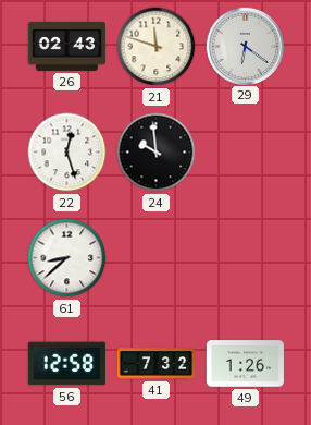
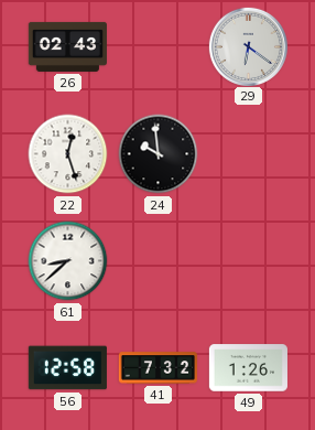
21: 11:48 -> none (157, 47)
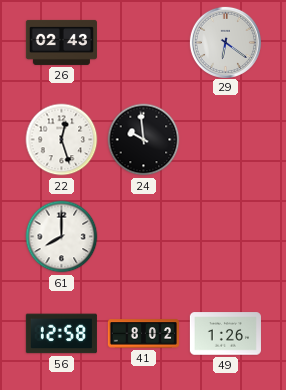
61: 8:38 -> 8:00 (62, 237)
41: 7:32 -> 8:02 (143, 334)
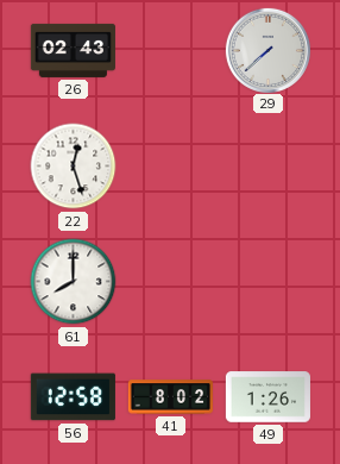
29: 6:21 -> 7:38 (267, 50)
24: 9:59 -> none (144, 140)
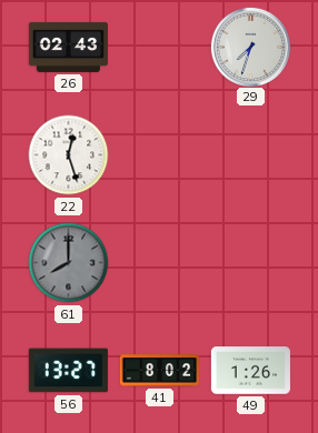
29: 7:38 -> 7:33 (250, 47)
61 dial: white -> grey (69, 263)
56: 12:58 -> 13:27 (68, 371)
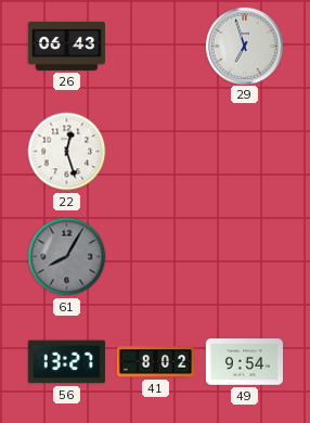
26: 02:43 -> 06:43 (66, 46)
29: 7:33 -> 6:57 (244, 46)
61: 8:00 -> 8:05 (67, 257)
49: 1:26 -> 9:54 (244, 362)
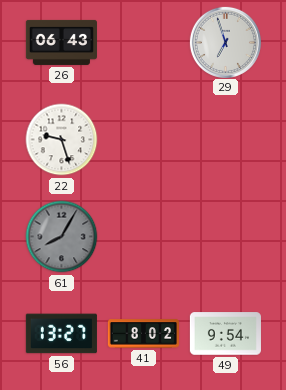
22: 12:27 -> 9:27 (62, 140)
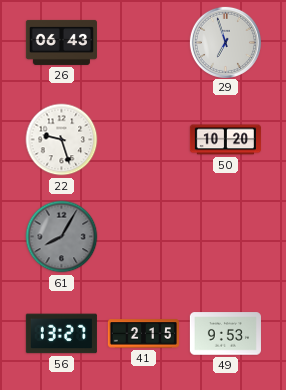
50: none -> 10:20 (225, 140)
41: 8:02 -> 2:15 (143, 334)
49: 9:54 -> 9:53 (225, 334)
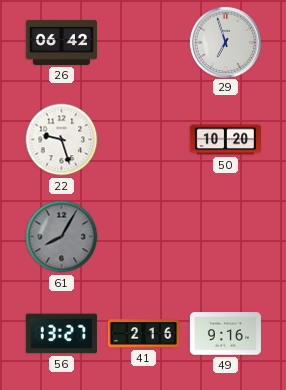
26: 06:43 -> 06:42 (61, 42)
41: 2:15 -> 2:16 (143, 334)
49: 9:53 -> 9:16 (225, 334)
